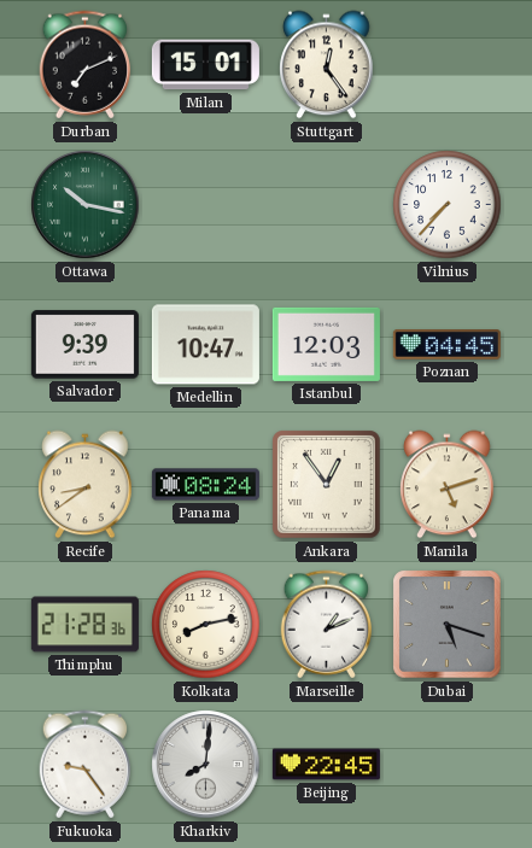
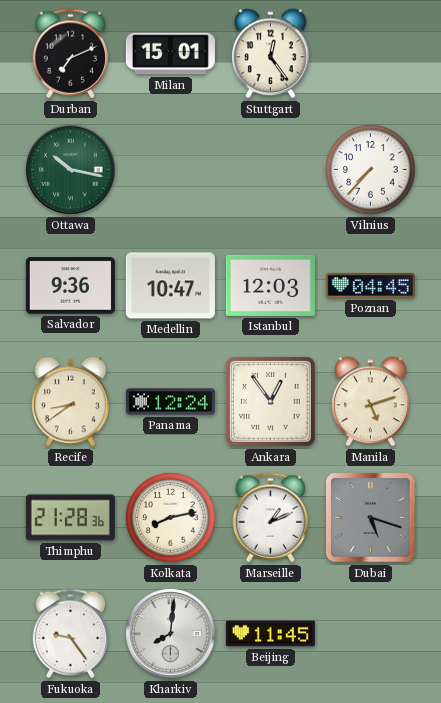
Salvador: 9:39 -> 9:36 (70, 286)
Panama: 08:24 -> 12:24 (170, 402)
Beijing: 22:45 -> 11:45 (270, 634)
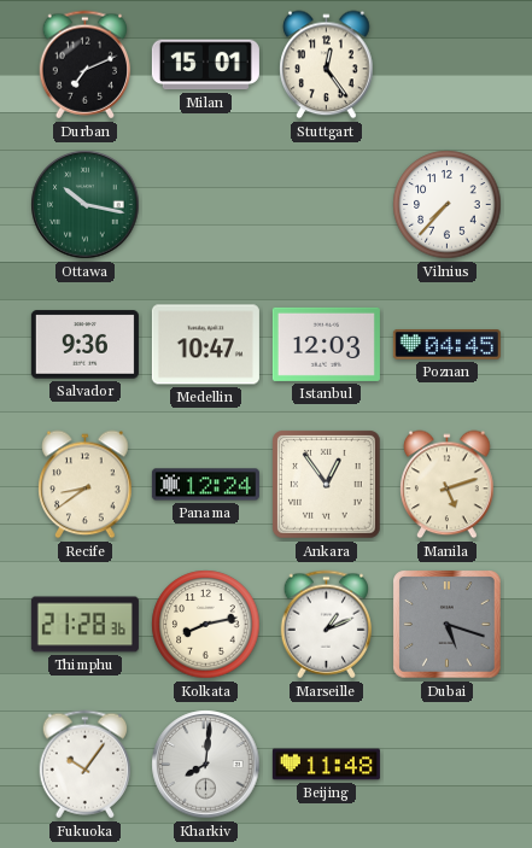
Fukuoka: 9:24 -> 10:06 (86, 765)
Beijing: 11:45 -> 11:48 (326, 765)
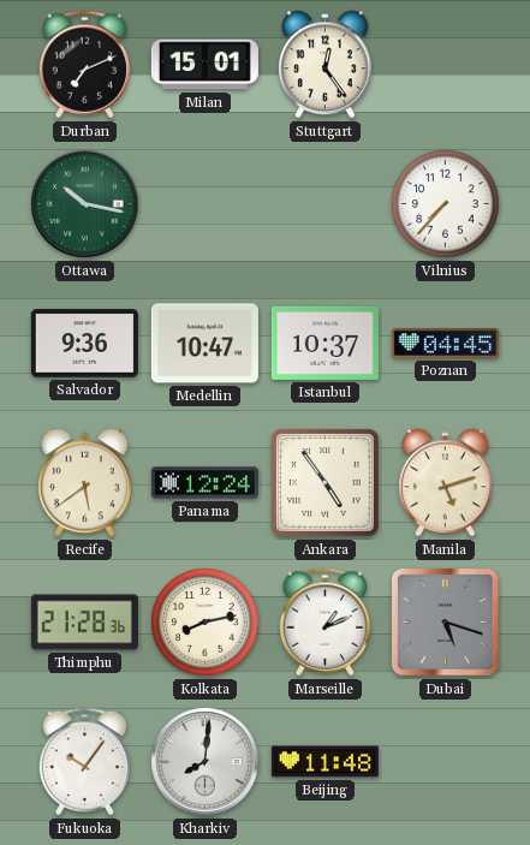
Istanbul: 12:03 -> 10:37 (324, 343)
Recife: 8:39 -> 5:39 (85, 483)
Ankara: 12:54 -> 4:54 (326, 483)
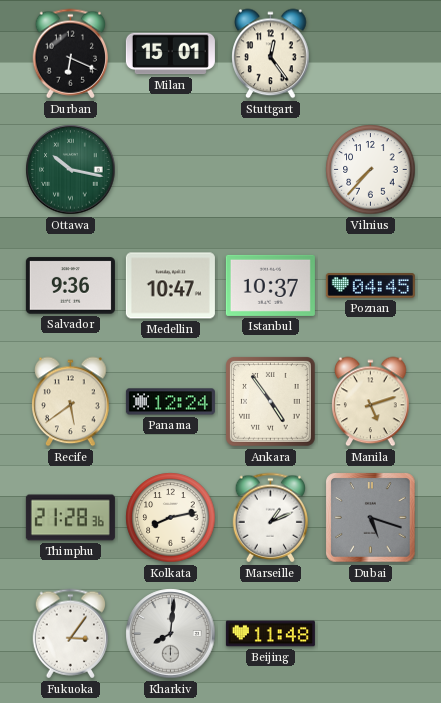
Durban: 7:11 -> 6:19 (71, 54)
Fukuoka: 10:06 -> 3:06 (71, 634)
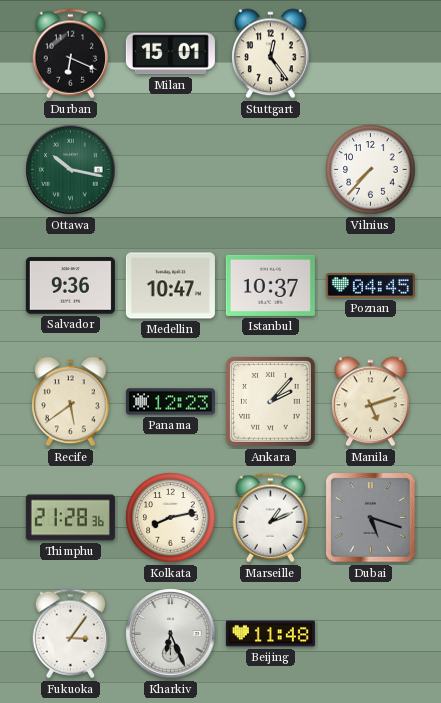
Panama: 12:24 -> 12:23 (170, 402)
Ankara: 4:54 -> 2:07 (271, 402)
Kharkiv: 8:01 -> 6:26 (171, 634)
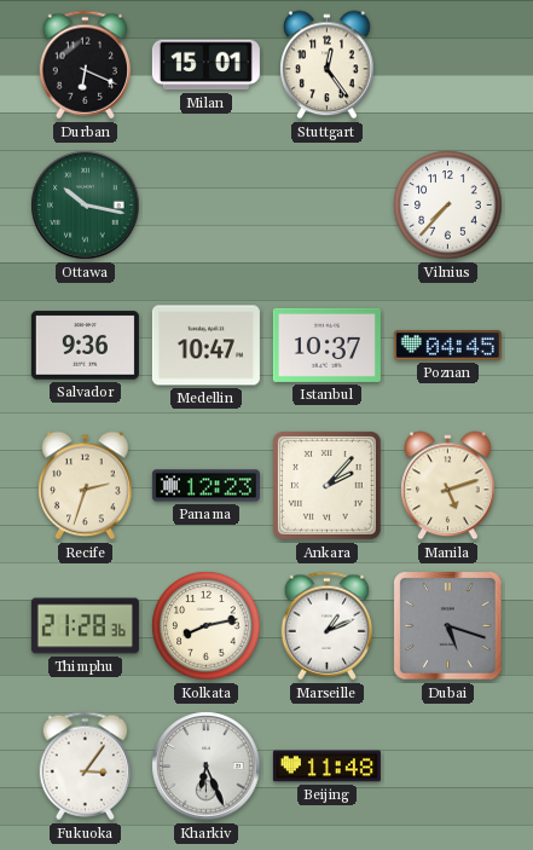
Recife: 5:39 -> 2:33 (86, 486)
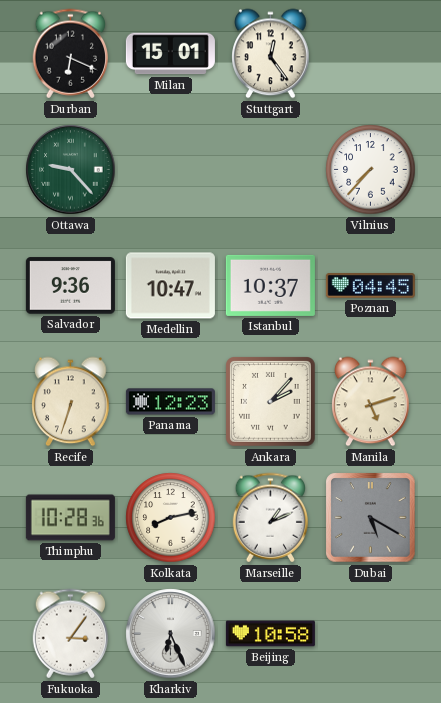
Ottawa: 10:17 -> 9:23 (71, 170)
Recife: 2:33 -> 6:33 (71, 402)
Thimphu: 21:28 -> 10:28 (70, 518)
Dubai: 5:18 -> 5:20 (371, 518)
Beijing: 11:48 -> 10:58 (270, 634)
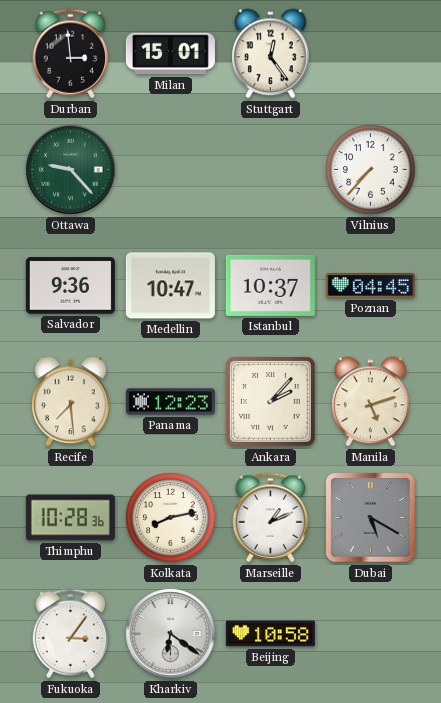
Durban: 6:19 -> 2:59 (71, 54)
Recife: 6:33 -> 7:29 (71, 402)
Kharkiv: 6:26 -> 6:21 (171, 634)
